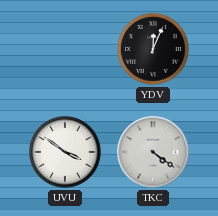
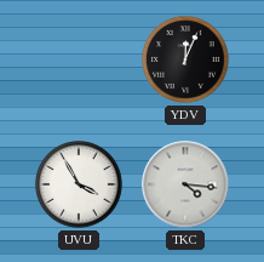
UVU: 3:51 -> 3:55 (79, 184)
TKC: 4:21 -> 4:16 (185, 184)
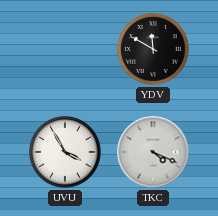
YDV: 12:04 -> 11:50 (153, 49)
TKC: 4:16 -> 4:19 (153, 152)
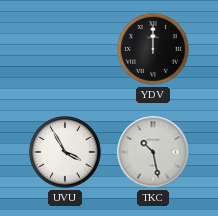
YDV: 11:50 -> 12:00 (153, 49)
TKC: 4:19 -> 10:28 (153, 152)
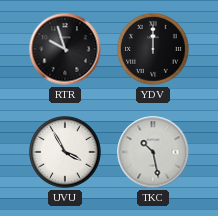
RTR: none -> 9:57 (65, 49)
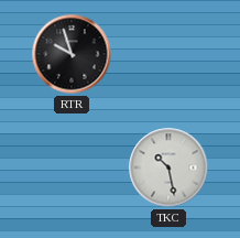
YDV: 12:00 -> none (153, 49)
UVU: 3:55 -> none (65, 152)
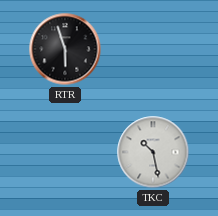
RTR: 9:57 -> 5:57 (65, 49)
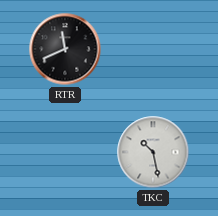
RTR: 5:57 -> 11:41 (65, 49)
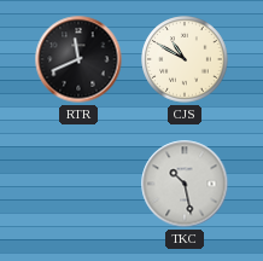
CJS: none -> 10:50 (185, 59)
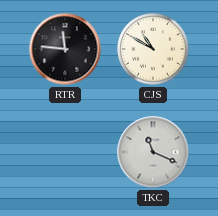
RTR: 11:41 -> 11:46 (65, 49)
TKC: 10:28 -> 11:19 (153, 152)
